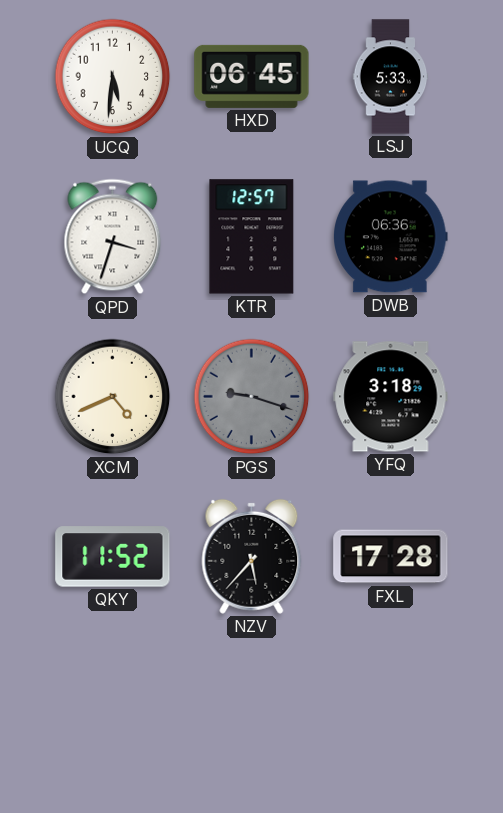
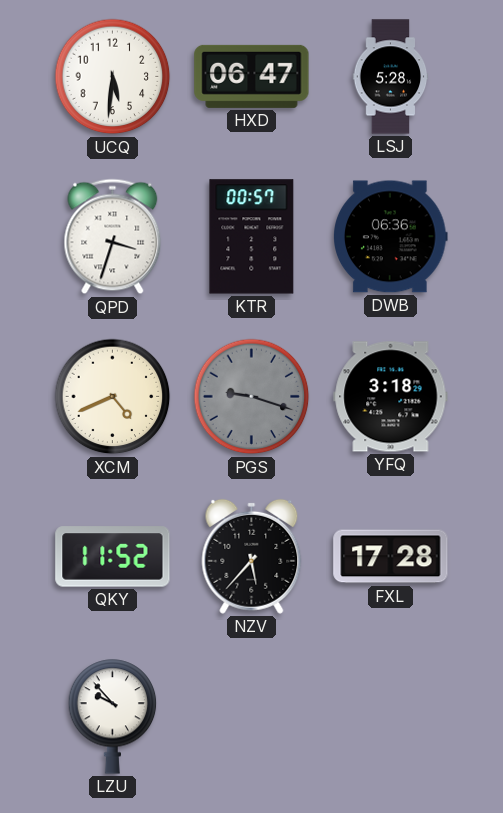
HXD: 06:45 -> 06:47 (252, 76)
LSJ: 5:33 -> 5:28 (391, 77)
KTR: 12:57 -> 00:57 (252, 237)
LZU: none -> 9:53 (113, 717)
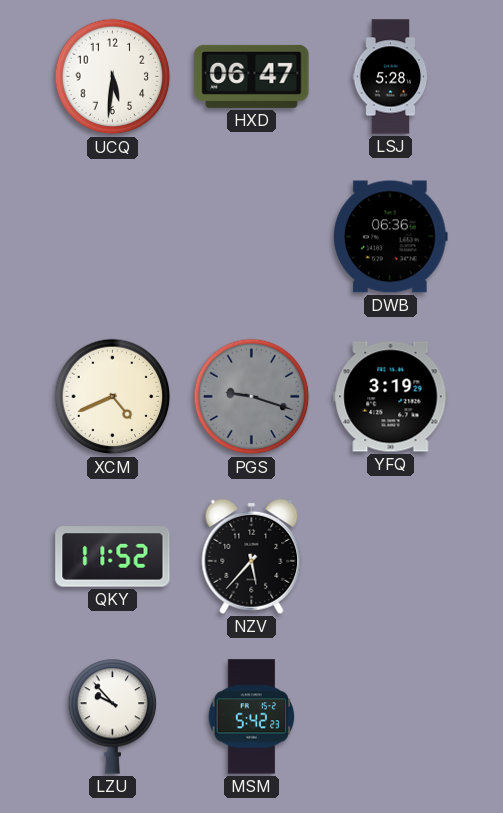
QPD: 3:33 -> none (113, 237)
KTR: 00:57 -> none (252, 237)
YFQ: 3:18 -> 3:19 (391, 397)
FXL: 17:28 -> none (391, 557)
MSM: none -> 5:42 (252, 717)
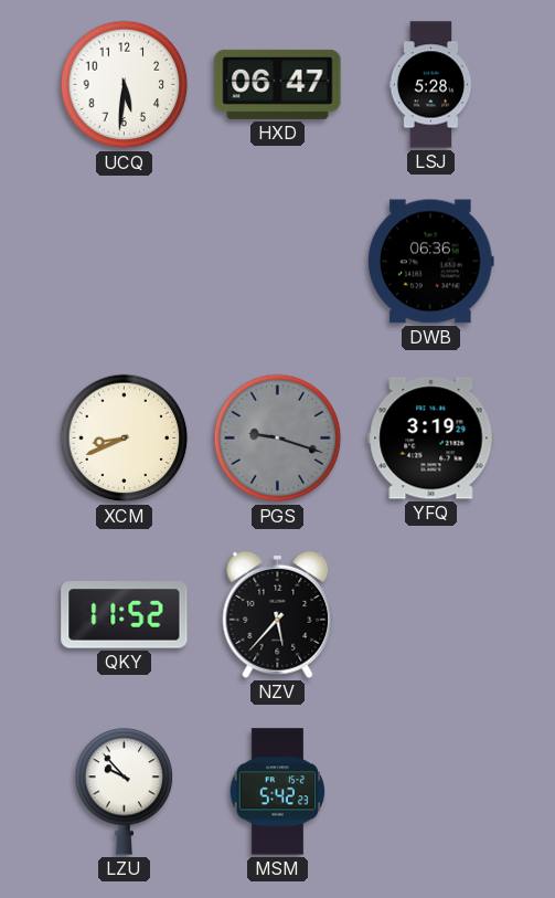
XCM: 4:41 -> 8:41 (125, 439)
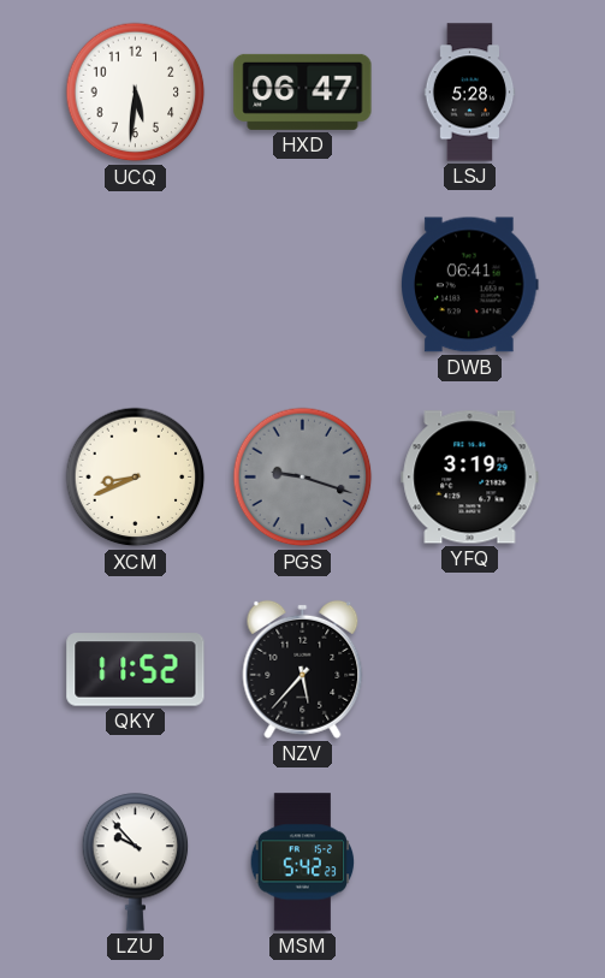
DWB: 06:36 -> 06:41 (470, 285)
